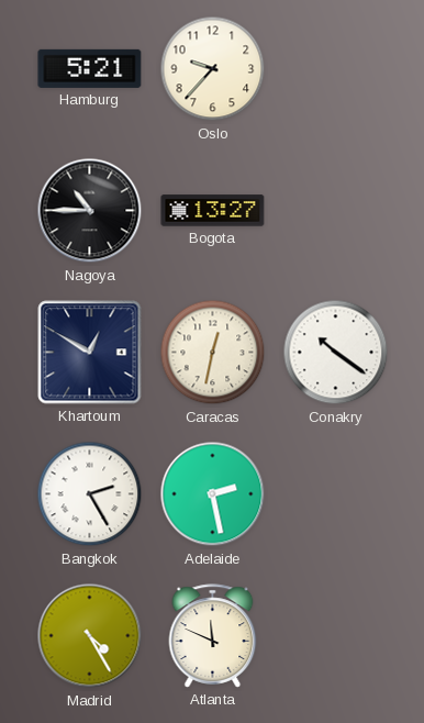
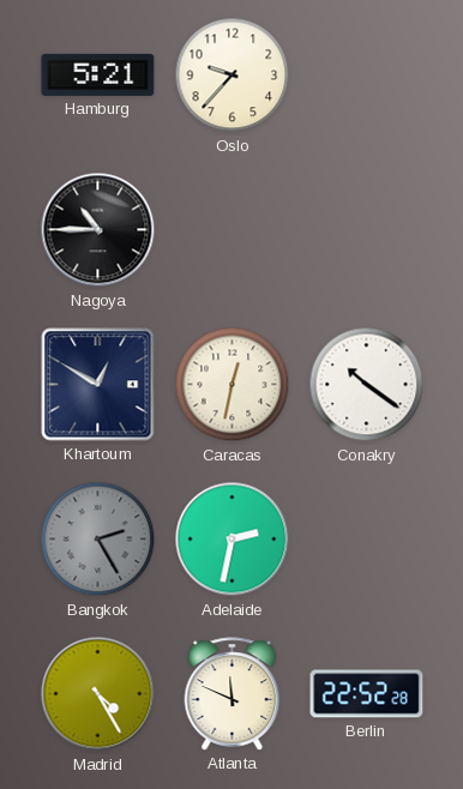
Bogota: 13:27 -> none (213, 211)
Bangkok dial: white -> grey (98, 540)
Adelaide: 2:28 -> 2:32 (233, 540)
Berlin: none -> 22:52 (367, 694)
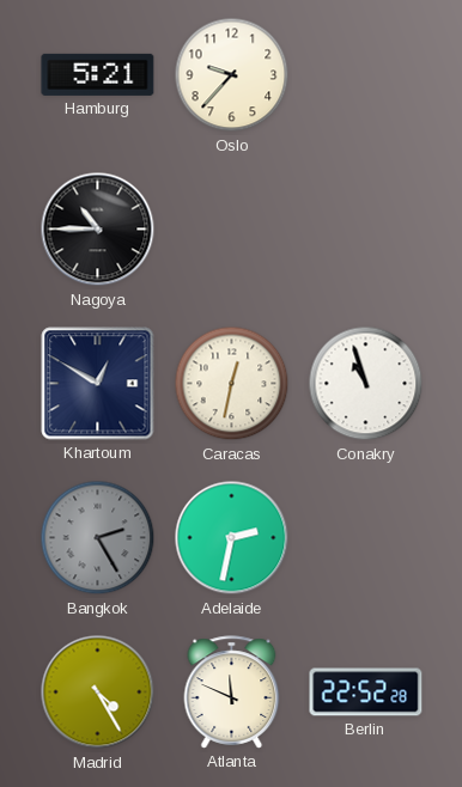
Conakry: 10:21 -> 10:57 (366, 384)
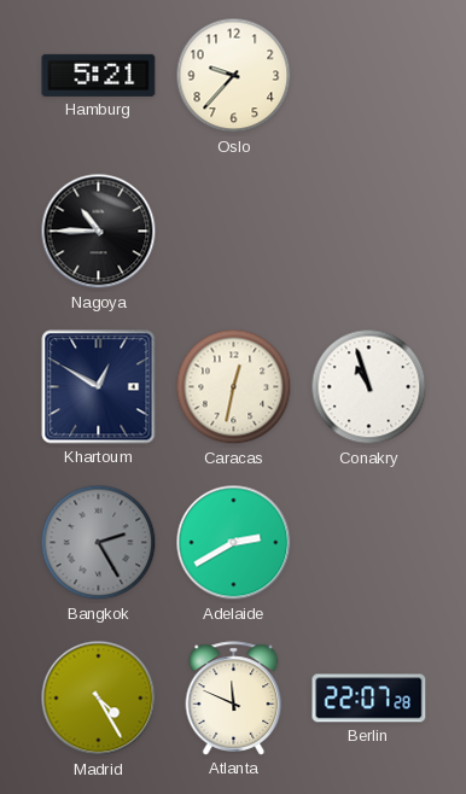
Adelaide: 2:32 -> 2:40 (234, 543)
Berlin: 22:52 -> 22:07 (369, 699)
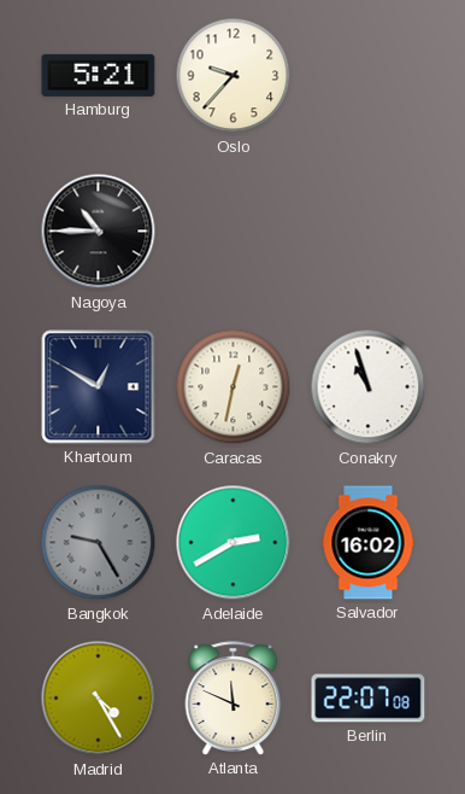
Bangkok: 2:25 -> 9:25 (99, 543)
Salvador: none -> 16:02 (369, 543)
Berlin: 22:07:28 -> 22:07:08 (369, 699)
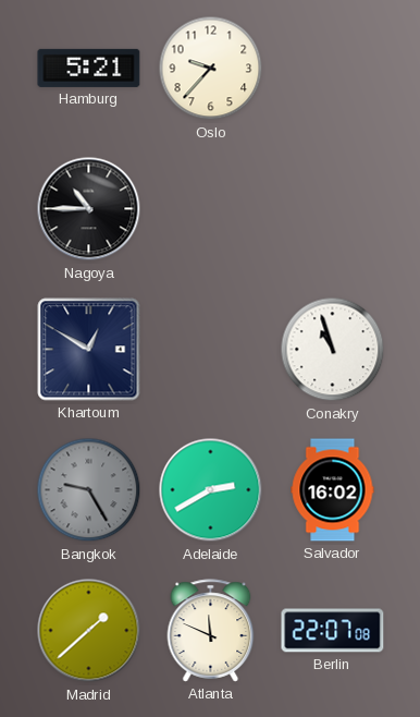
Caracas: 12:32 -> none (234, 387)
Madrid: 4:25 -> 1:38 (89, 631)
